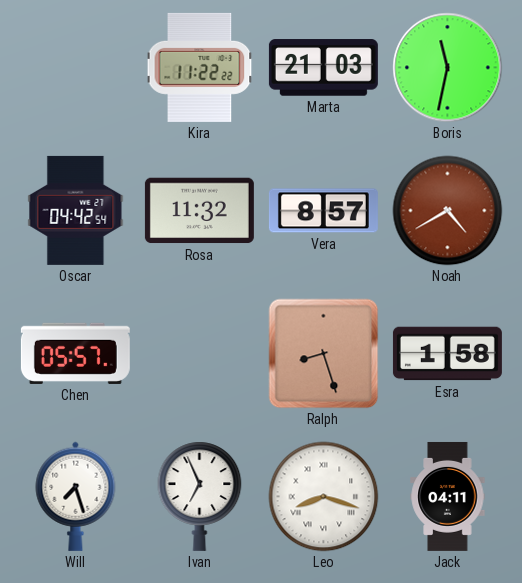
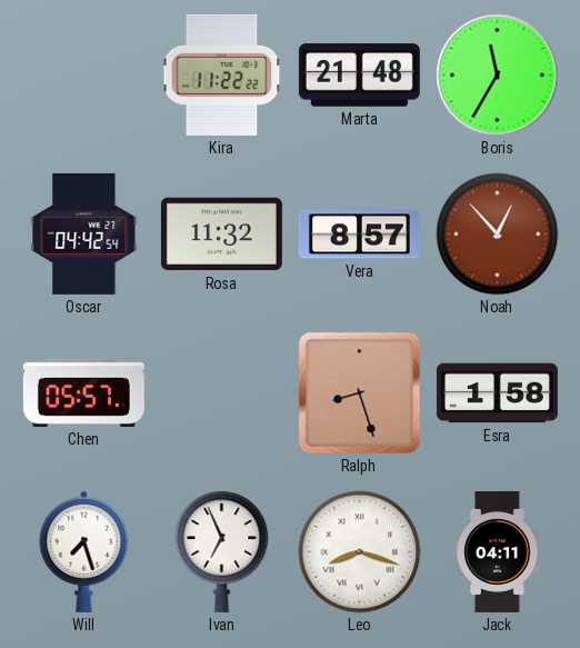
Marta: 21:03 -> 21:48 (359, 76)
Boris: 11:32 -> 11:35 (498, 76)
Noah: 4:40 -> 12:53 (498, 235)
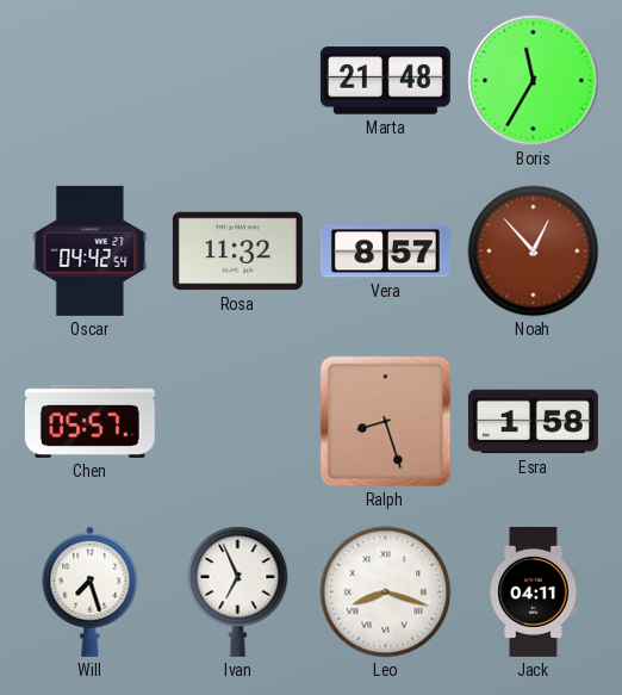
Kira: 11:22 -> none (222, 74)
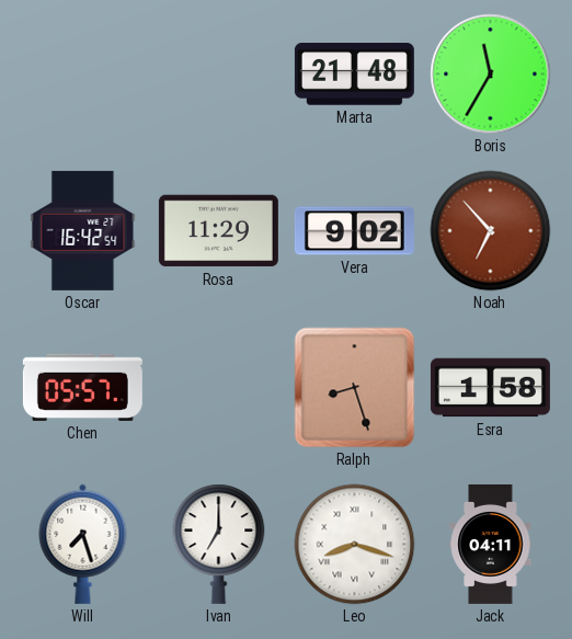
Oscar: 04:42 -> 16:42 (83, 230)
Rosa: 11:32 -> 11:29 (218, 231)
Vera: 8:57 -> 9:02 (354, 231)
Noah: 12:53 -> 6:53 (491, 231)
Ivan: 6:56 -> 7:00 (219, 544)
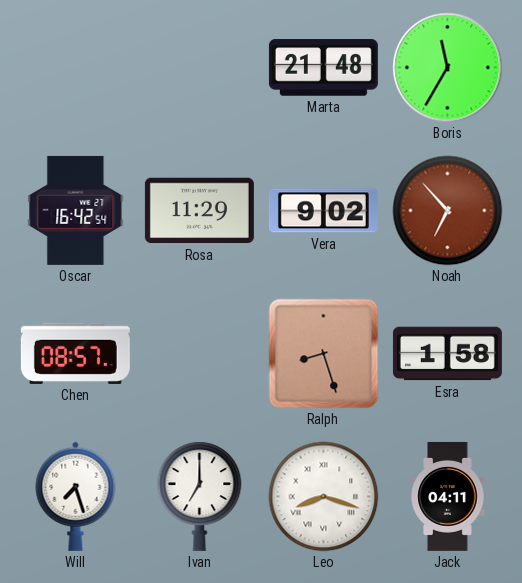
Chen: 05:57 -> 08:57 (75, 353)
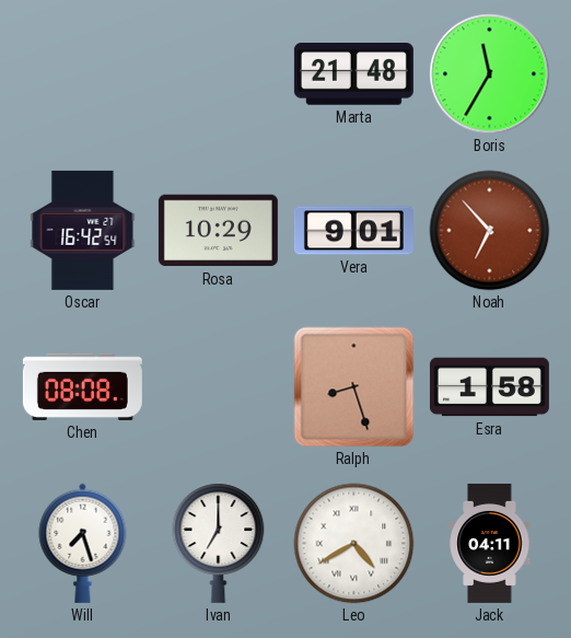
Rosa: 11:29 -> 10:29 (218, 231)
Vera: 9:02 -> 9:01 (353, 231)
Chen: 08:57 -> 08:08 (82, 386)
Leo: 8:18 -> 4:40 (354, 544)
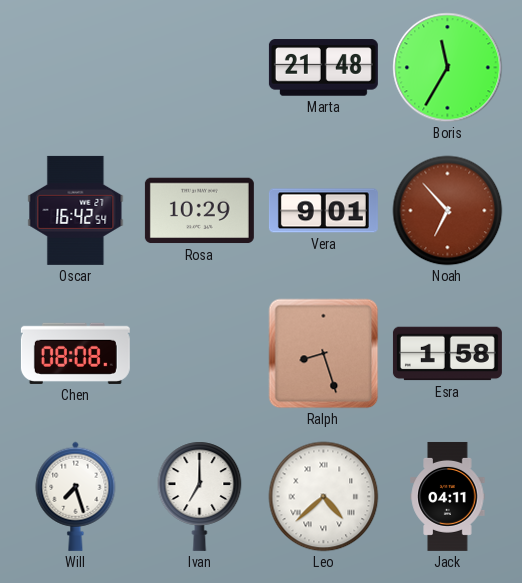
Leo: 4:40 -> 4:38 (324, 497)
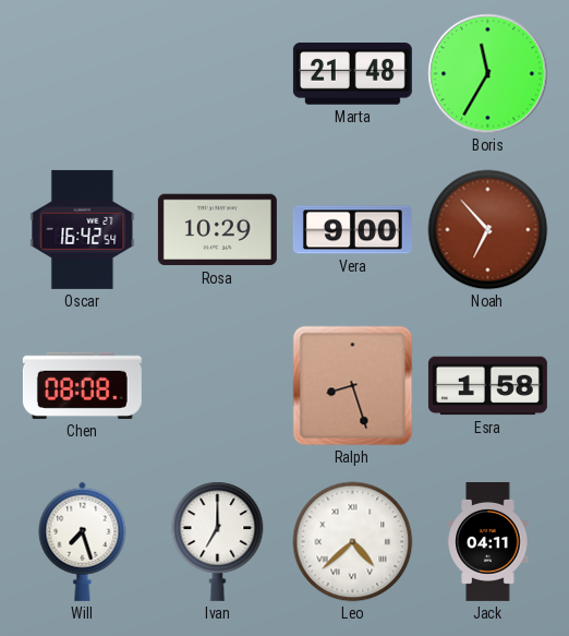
Vera: 9:01 -> 9:00 (352, 230)
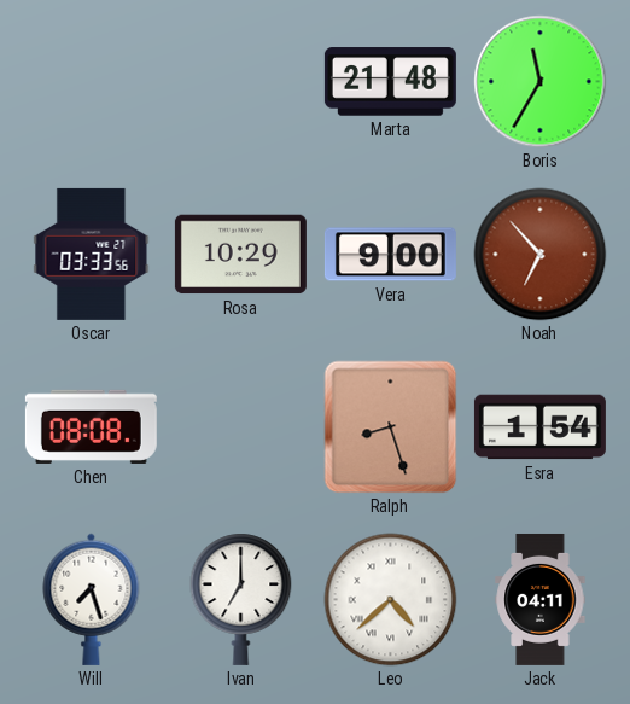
Oscar: 16:42 -> 03:33 (92, 254)
Esra: 1:58 -> 1:54 (539, 427)
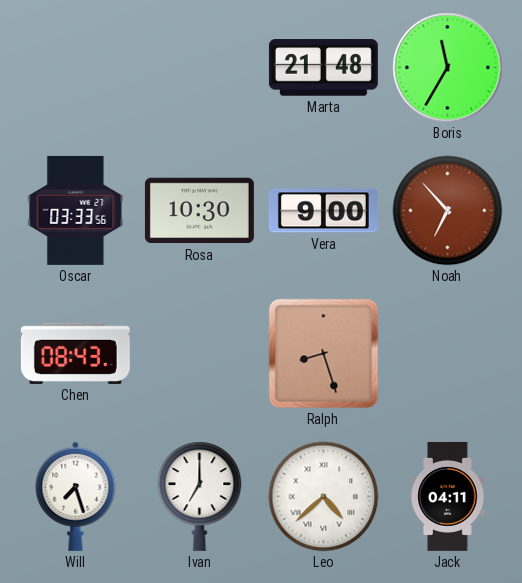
Rosa: 10:29 -> 10:30 (199, 211)
Chen: 08:08 -> 08:43 (75, 353)
Esra: 1:54 -> none (539, 427)
